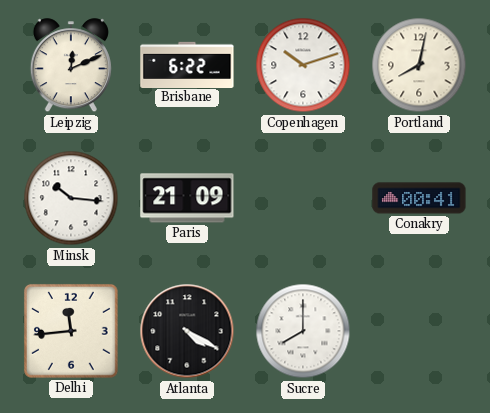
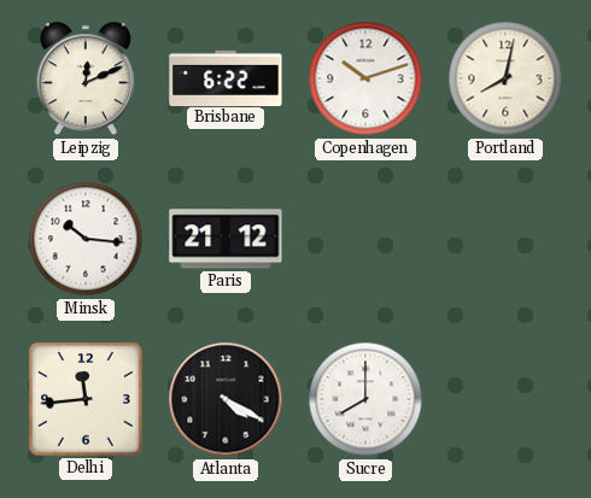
Paris: 21:09 -> 21:12 (226, 239)
Conakry: 00:41 -> none (419, 198)
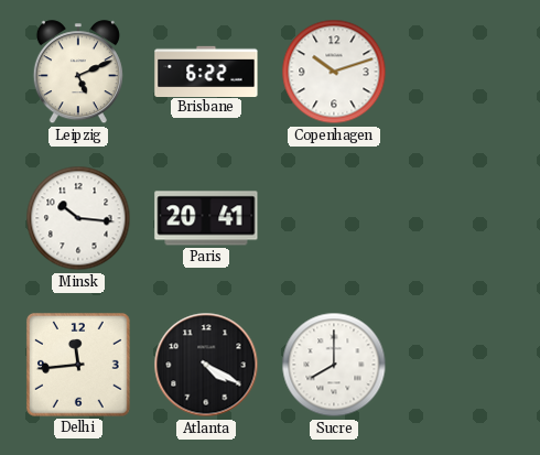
Leipzig: 12:11 -> 5:11 (78, 73)
Portland: 8:02 -> none (505, 78)
Paris: 21:12 -> 20:41 (206, 218)
